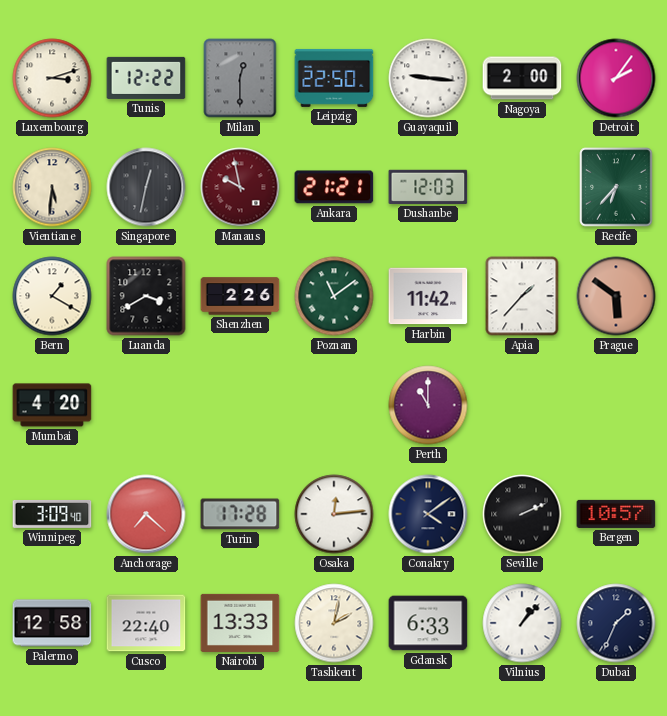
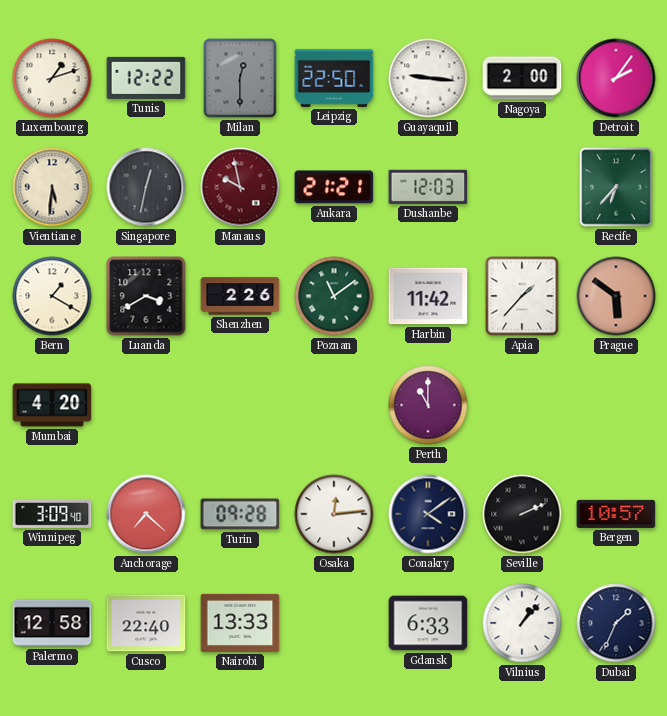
Luxembourg: 3:12 -> 1:12 (52, 78)
Turin: 17:28 -> 09:28 (240, 514)
Tashkent: 2:02 -> none (334, 623)
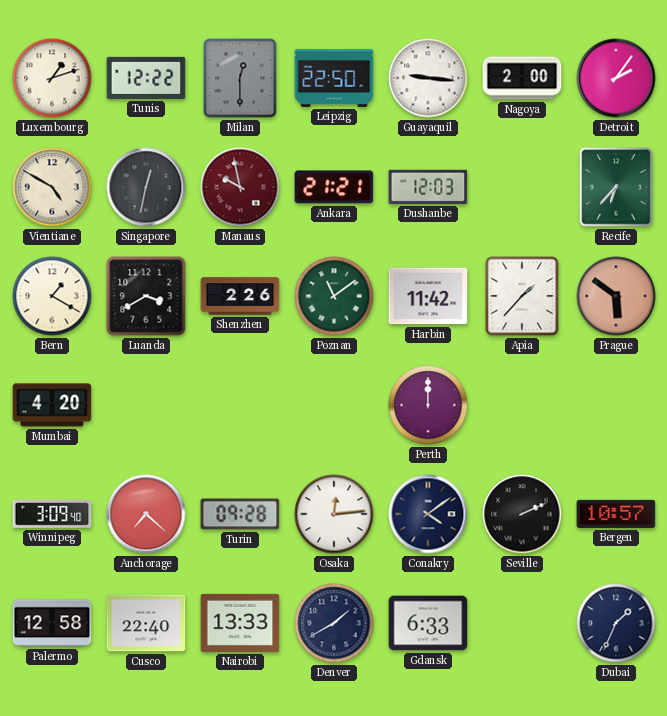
Vientiane: 5:31 -> 4:50 (52, 187)
Perth: 11:00 -> 12:00 (428, 405)
Denver: none -> 1:40 (334, 623)
Vilnius: 1:07 -> none (522, 623)
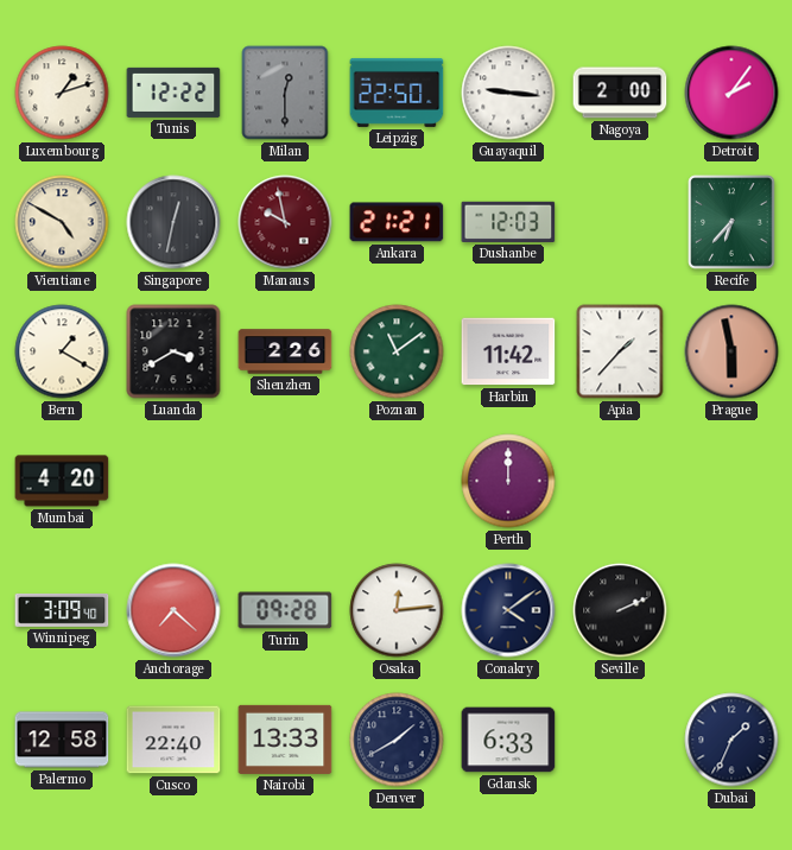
Prague: 5:51 -> 5:58 (731, 351)
Bergen: 10:57 -> none (616, 514)
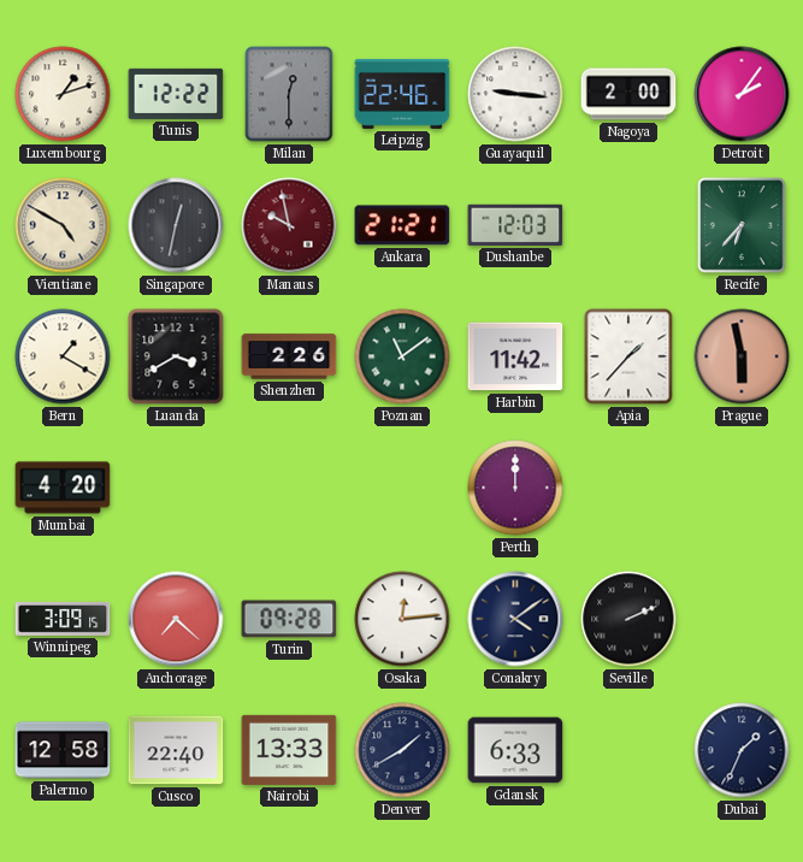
Leipzig: 22:50 -> 22:46 (402, 94)
Winnipeg: 3:09:40 -> 3:09:15 (63, 619)
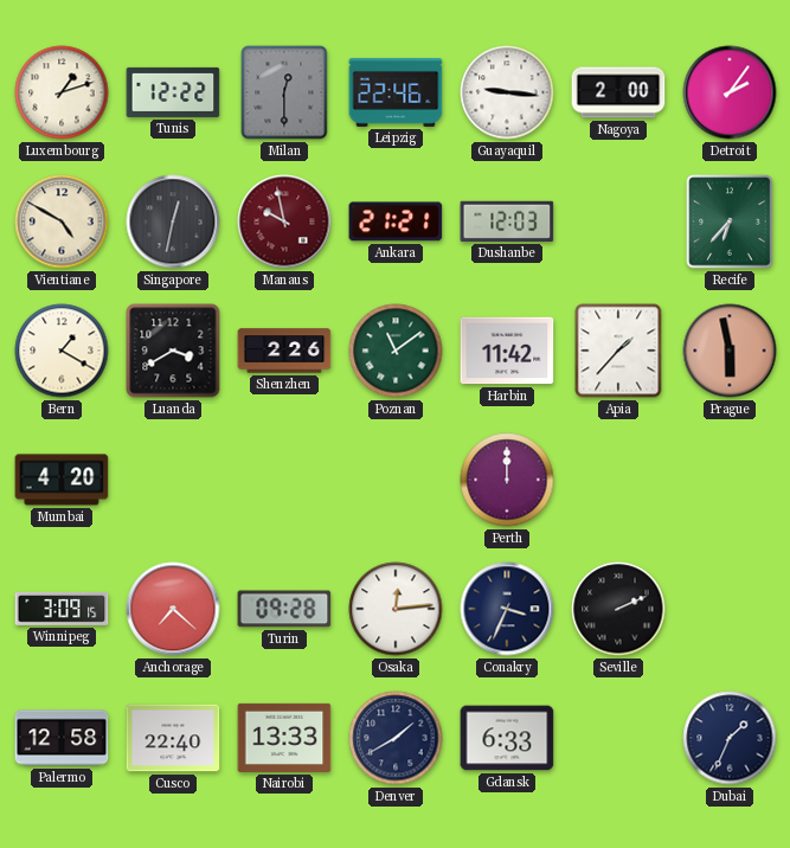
Conakry: 4:09 -> 3:34 (507, 609)
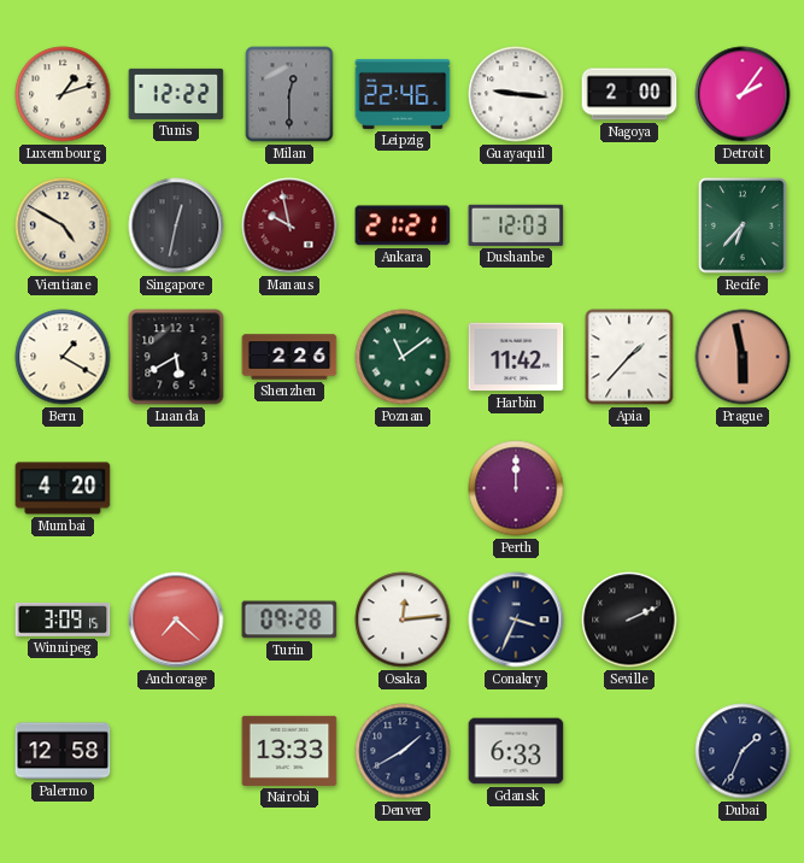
Luanda: 3:40 -> 5:40 (176, 357)
Cusco: 22:40 -> none (173, 738)
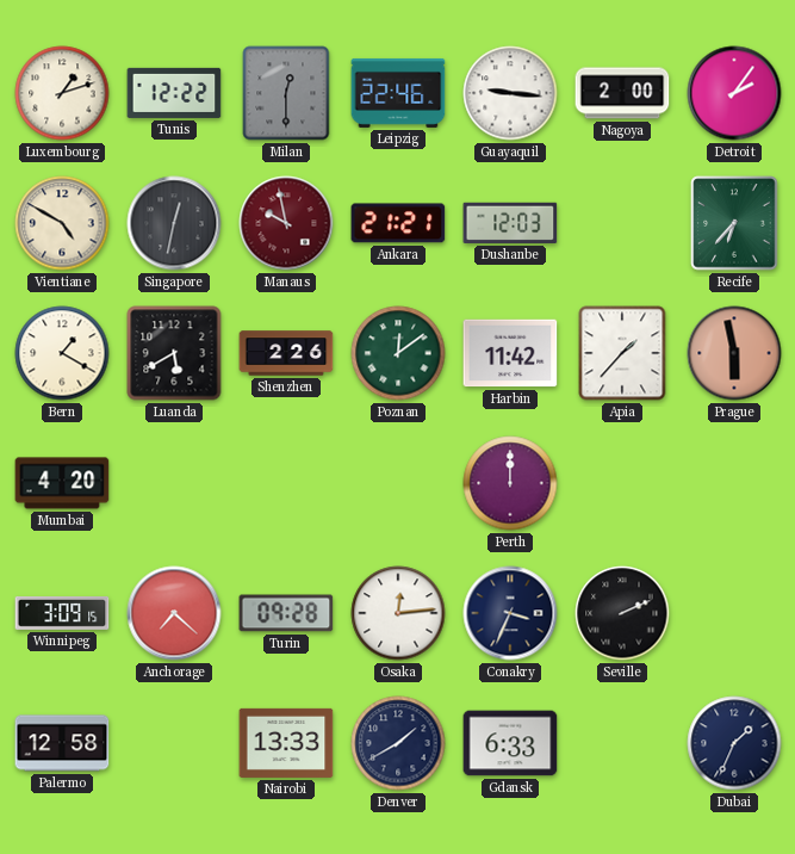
Poznan: 11:09 -> 12:09 (398, 353)
